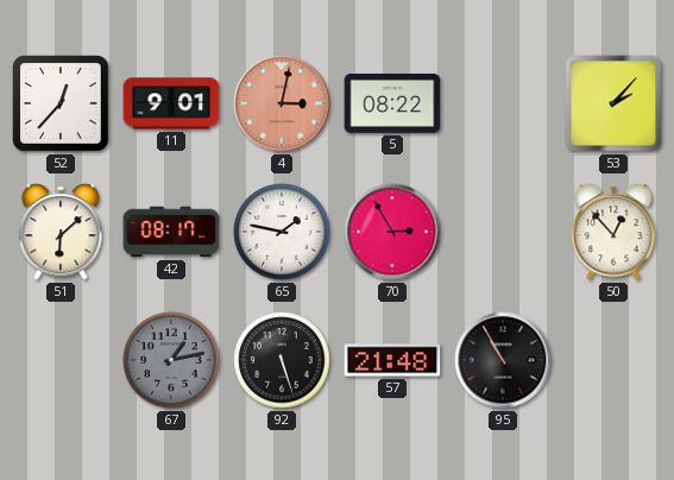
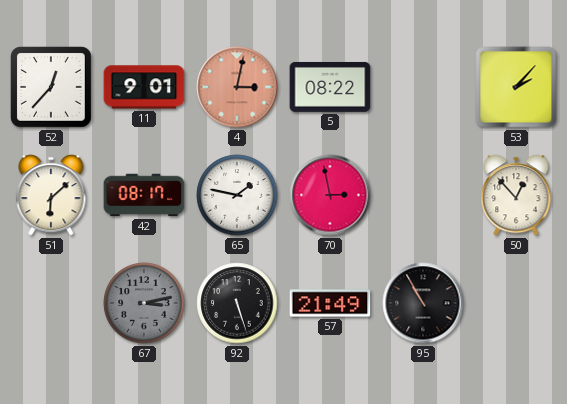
70: 2:55 -> 2:58 (330, 195)
67: 1:13 -> 3:13 (144, 303)
57: 21:48 -> 21:49 (330, 303)
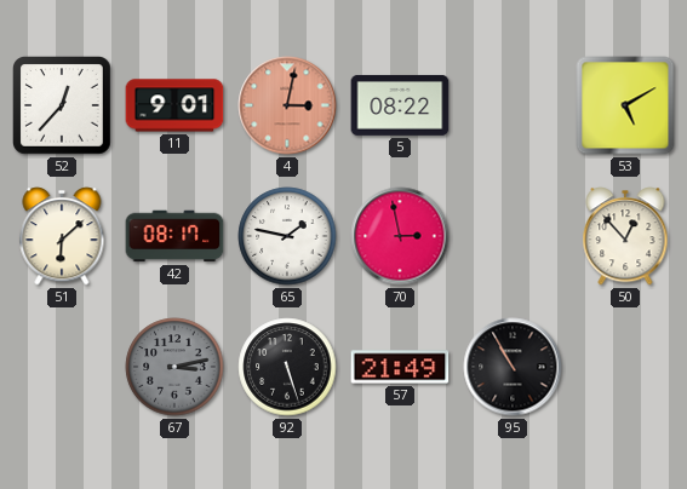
53: 2:07 -> 5:10 (625, 105)
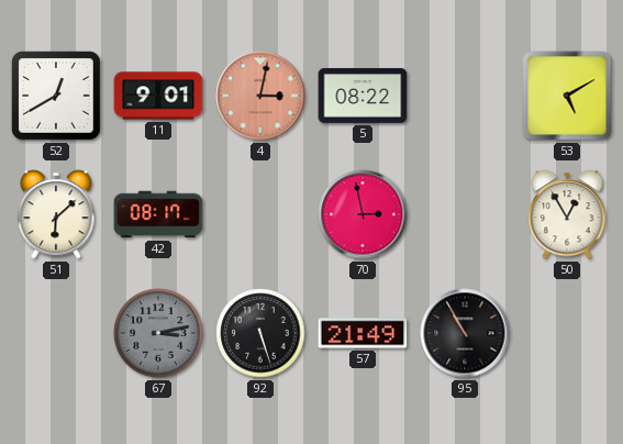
52: 12:37 -> 12:40 (57, 97)
65: 1:47 -> none (287, 236)
50: 12:53 -> 12:55 (567, 214)
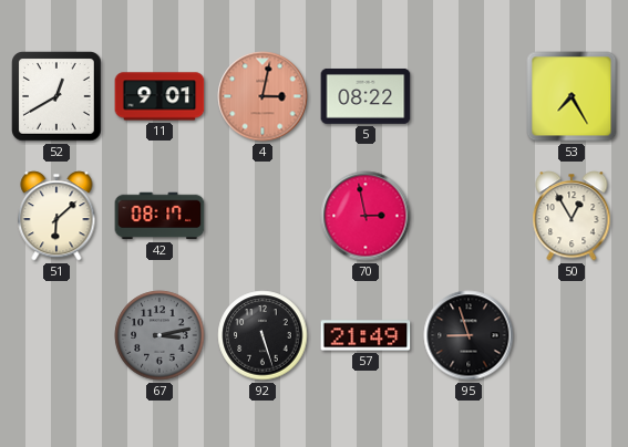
53: 5:10 -> 7:25 (572, 96)
95: 10:55 -> 8:57 (469, 335)
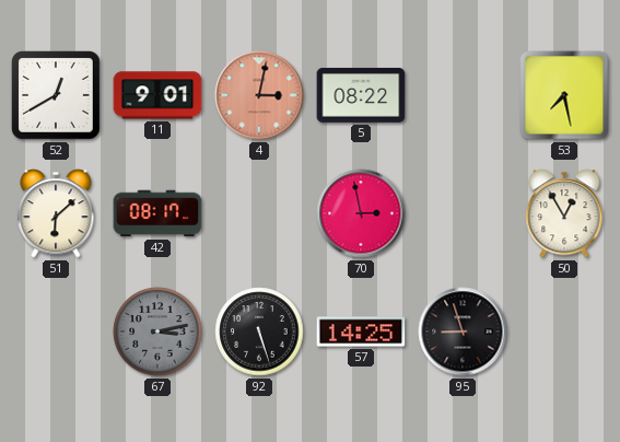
53: 7:25 -> 7:28 (564, 95)
57: 21:49 -> 14:25 (361, 331)
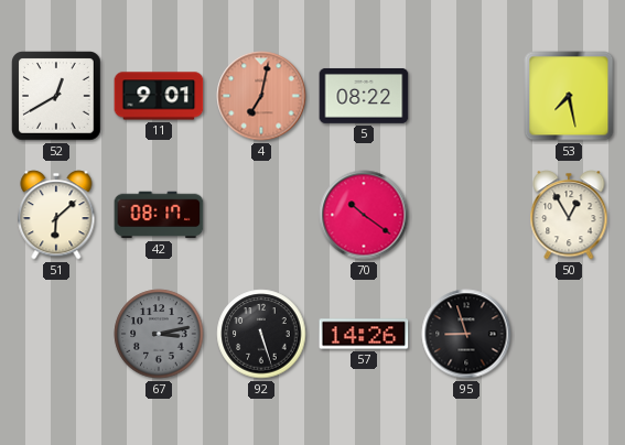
4: 3:02 -> 7:02 (261, 96)
70: 2:58 -> 10:21 (364, 215)
57: 14:25 -> 14:26 (364, 334)
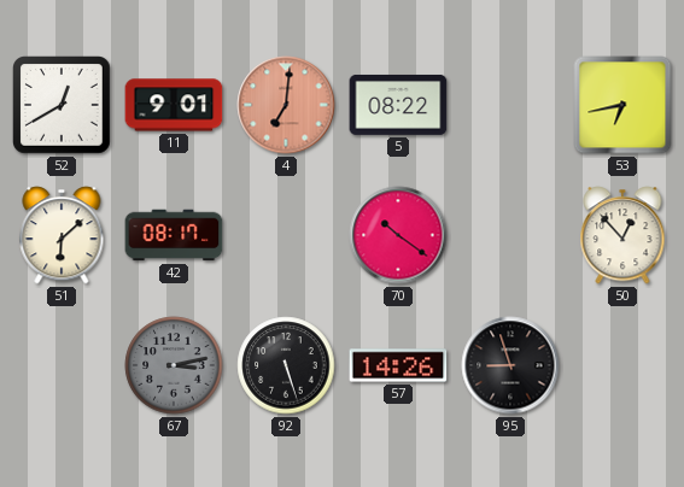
4: 7:02 -> 7:01 (286, 105)
53: 7:28 -> 6:43 (622, 105)
50: 12:55 -> 12:53 (622, 235)
